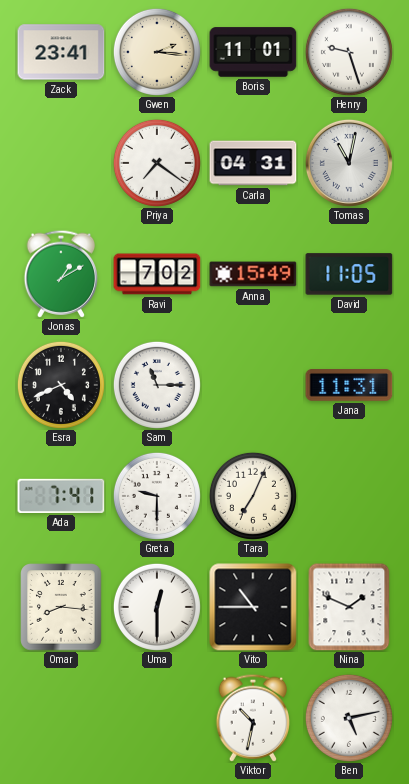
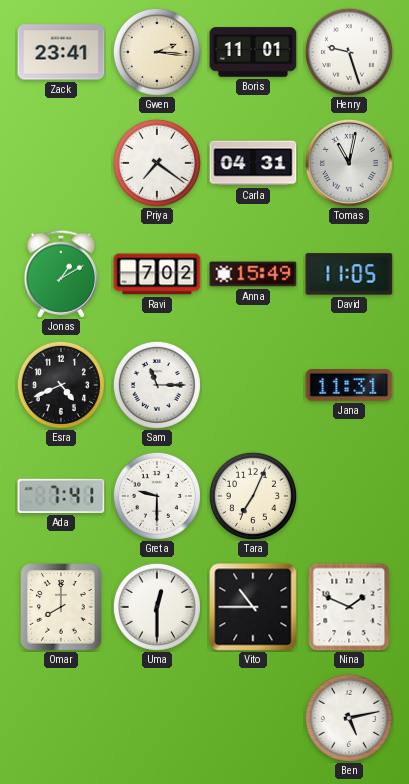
Omar: 8:16 -> 8:00 (61, 607)
Viktor: 10:32 -> none (252, 718)
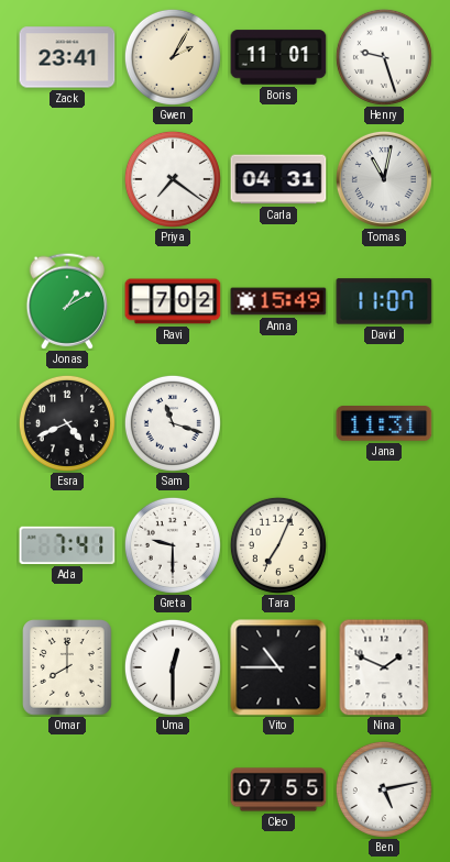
Gwen: 2:16 -> 2:05 (173, 57)
David: 11:05 -> 11:07 (384, 301)
Sam: 11:15 -> 11:18 (173, 423)
Cleo: none -> 07:55 (278, 789)
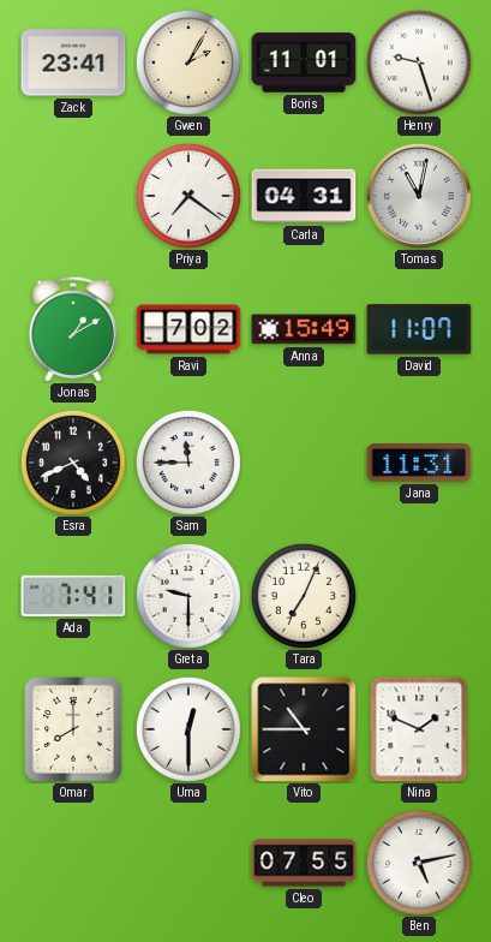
Sam: 11:18 -> 11:45 (188, 463)
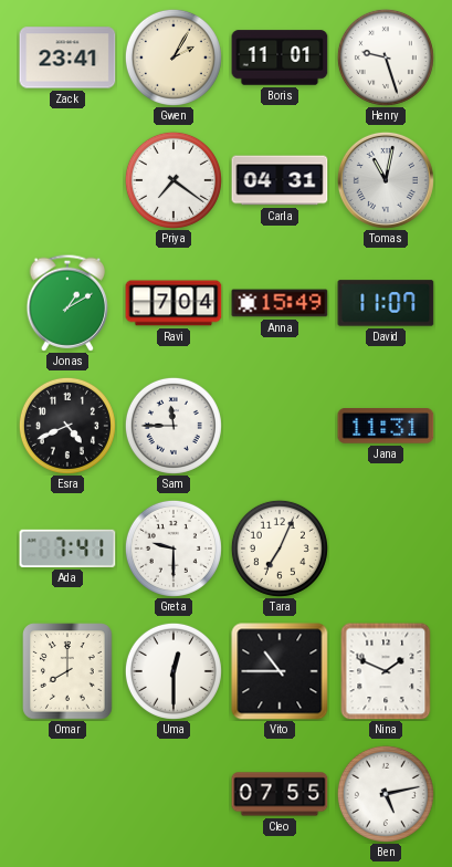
Ravi: 7:02 -> 7:04 (174, 303)
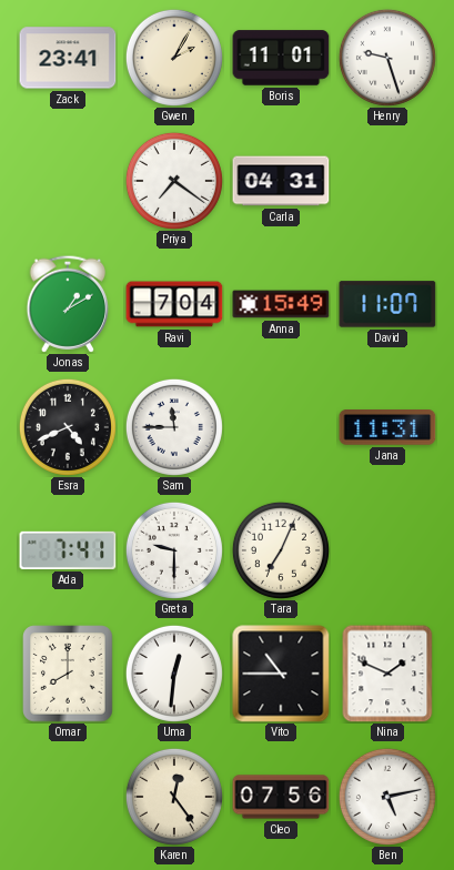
Tomas: 11:02 -> none (386, 180)
Uma: 12:30 -> 12:31 (174, 674)
Karen: none -> 12:24 (174, 797)
Cleo: 07:55 -> 07:56 (281, 797)
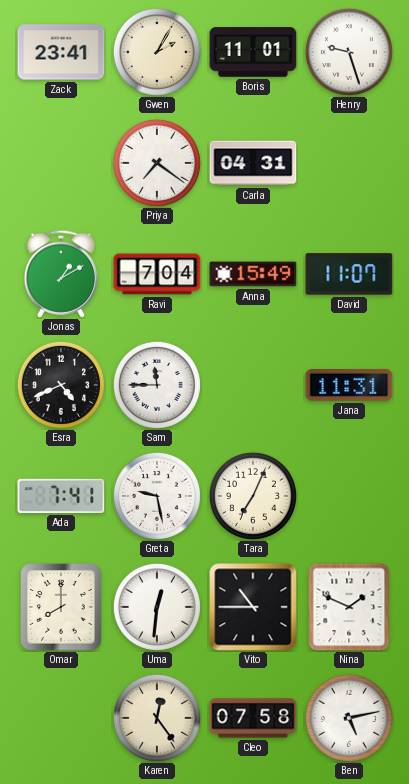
Greta: 9:30 -> 9:28 (157, 496)
Cleo: 07:56 -> 07:58 (253, 718)
